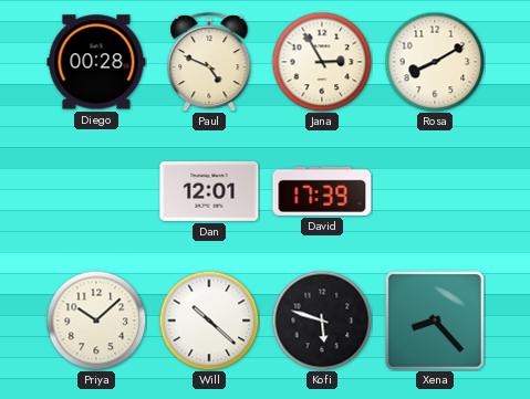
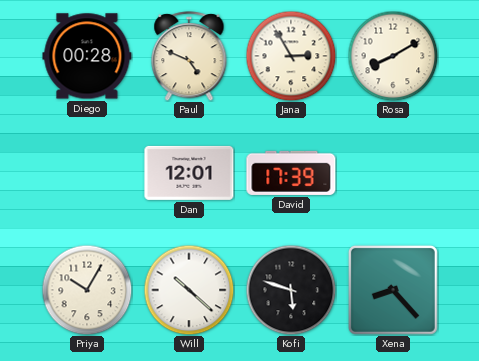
Priya: 10:08 -> 10:05 (87, 290)
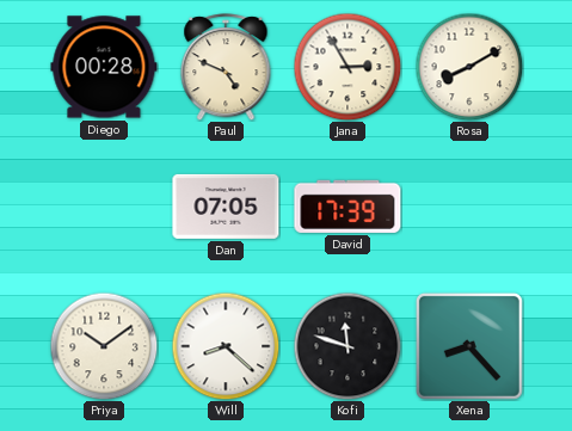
Dan: 12:01 -> 07:05 (226, 207)
Priya: 10:05 -> 10:09 (104, 346)
Will: 10:22 -> 8:22 (226, 346)
Kofi: 5:48 -> 11:48 (347, 346)
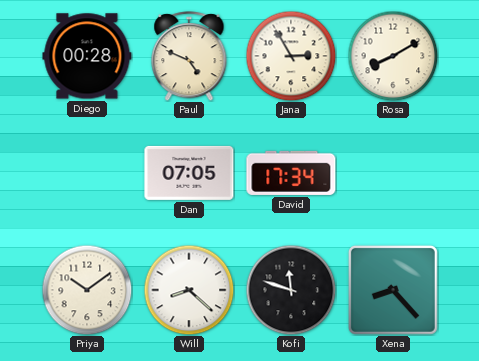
David: 17:39 -> 17:34 (291, 173)
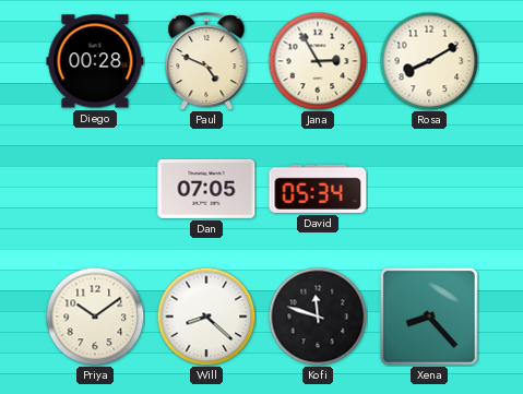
David: 17:34 -> 05:34 (318, 189)
